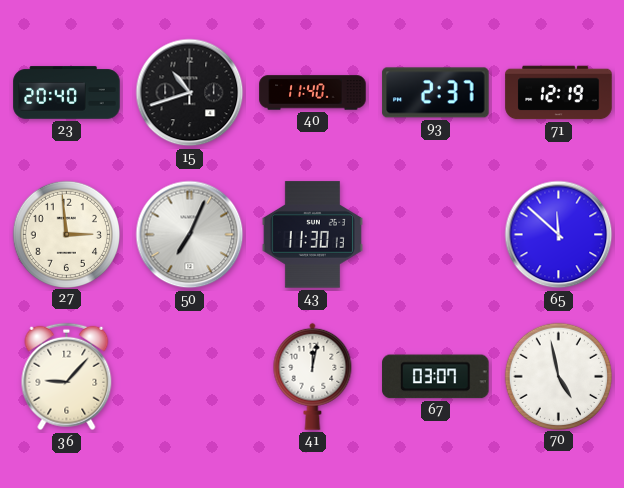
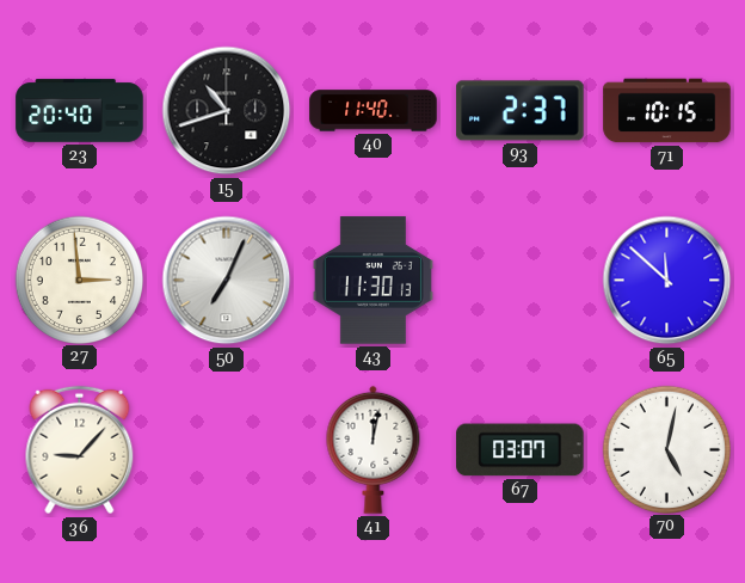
71: 12:19 -> 10:15 (667, 111)
70: 4:58 -> 5:02 (666, 449)
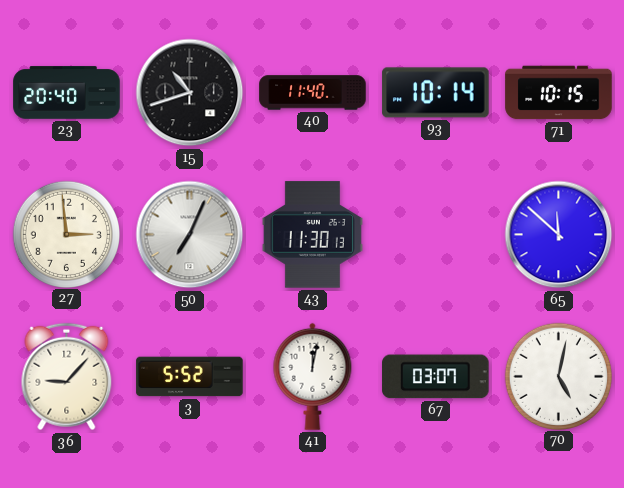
93: 2:37 -> 10:14 (436, 93)
3: none -> 5:52 (190, 377)
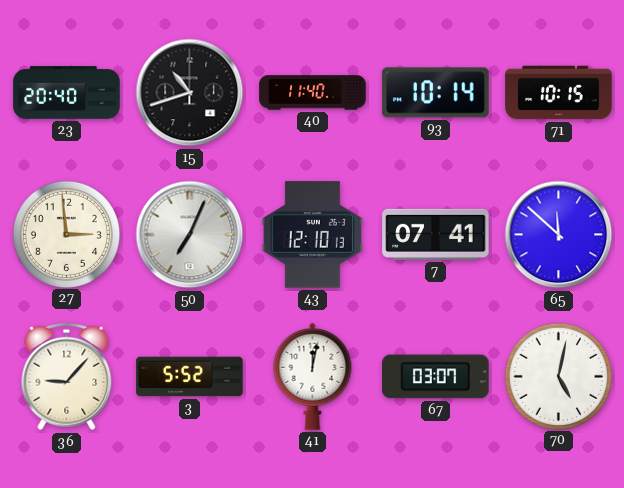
43: 11:30 -> 12:10 (312, 235)
7: none -> 07:41 (436, 234)
